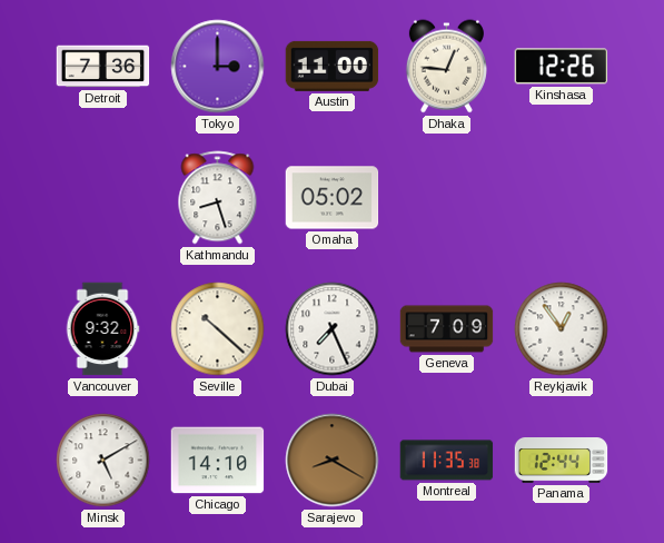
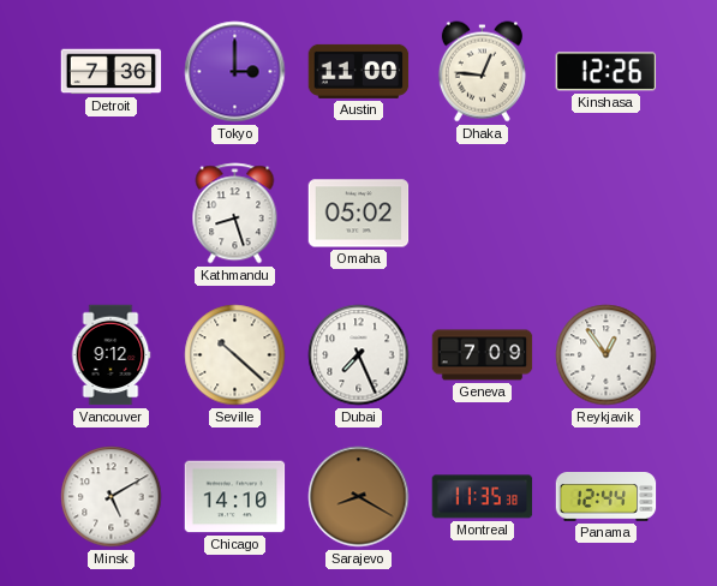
Vancouver: 9:32 -> 9:12 (110, 355)
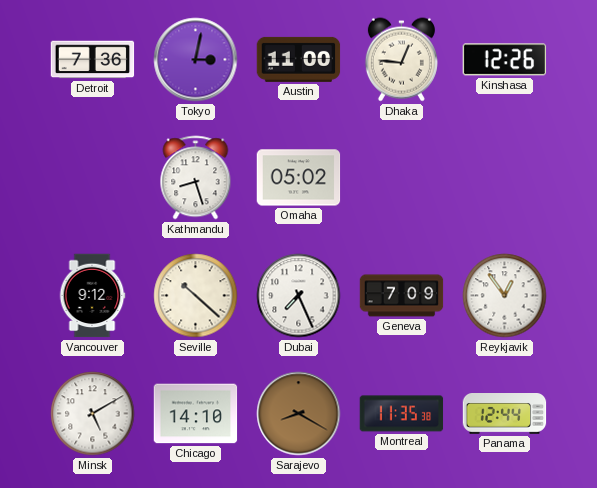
Tokyo: 3:00 -> 3:02 (196, 60)
